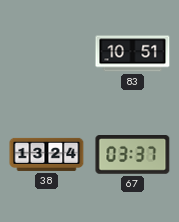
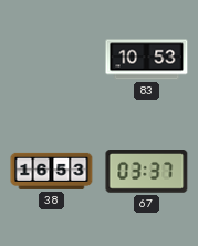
83: 10:51 -> 10:53 (147, 60)
38: 13:24 -> 16:53 (52, 171)
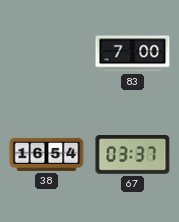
83: 10:53 -> 7:00 (133, 54)
38: 16:53 -> 16:54 (47, 154)
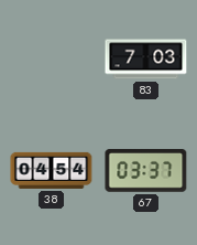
83: 7:00 -> 7:03 (146, 60)
38: 16:54 -> 04:54 (52, 170)
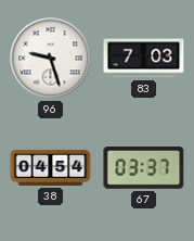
96: none -> 9:27 (51, 59)
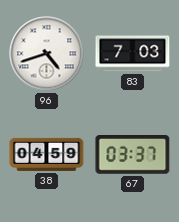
96: 9:27 -> 4:42 (47, 54)
38: 04:54 -> 04:59 (47, 154)
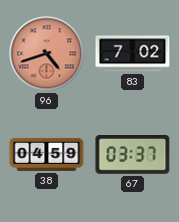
96 dial: white -> salmon (47, 54)
83: 7:03 -> 7:02 (133, 54)
